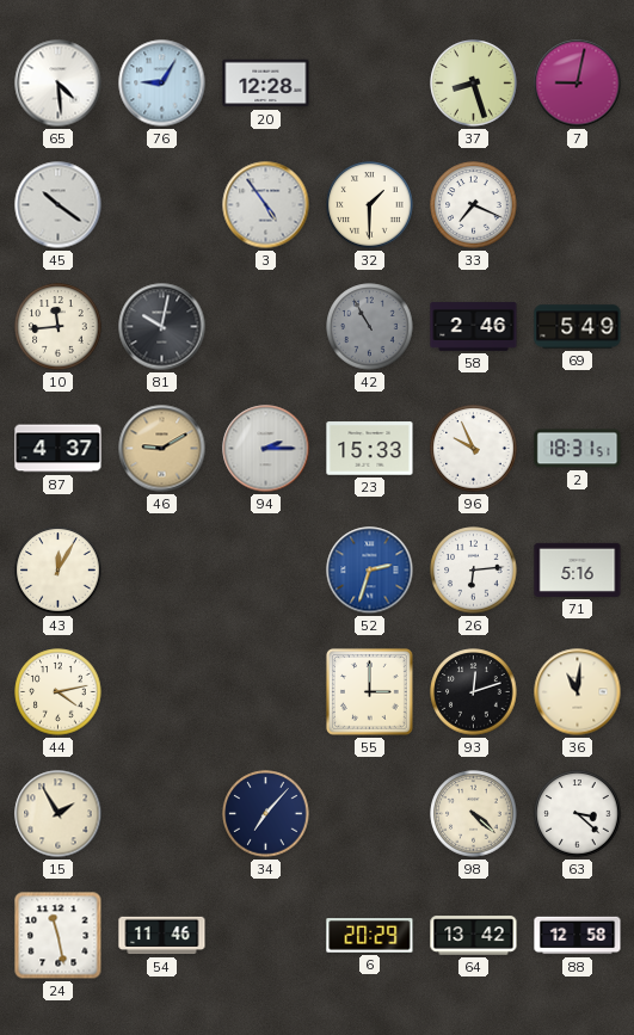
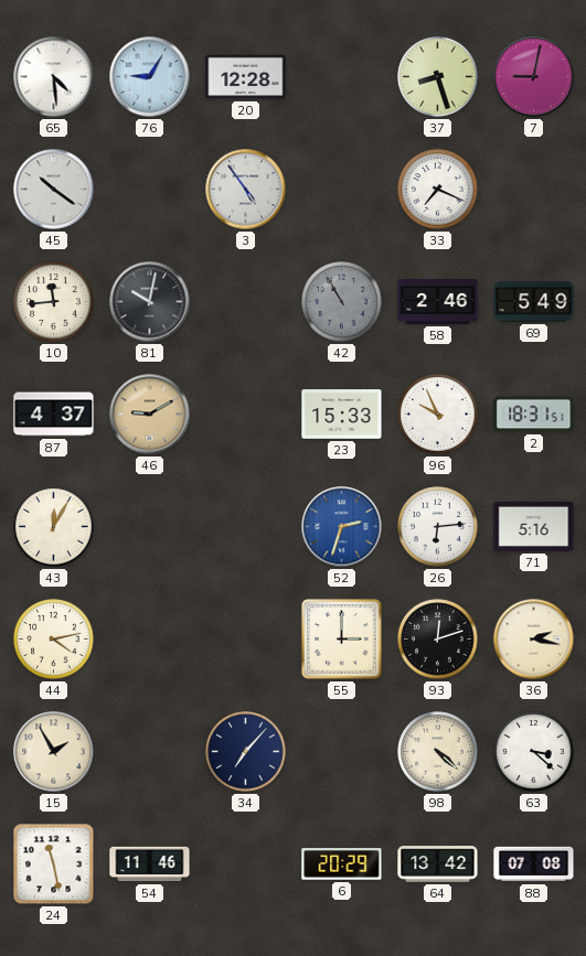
32: 1:30 -> none (370, 205)
94: 2:15 -> none (266, 449)
36: 11:01 -> 2:17 (534, 640)
88: 12:58 -> 07:08 (534, 864)
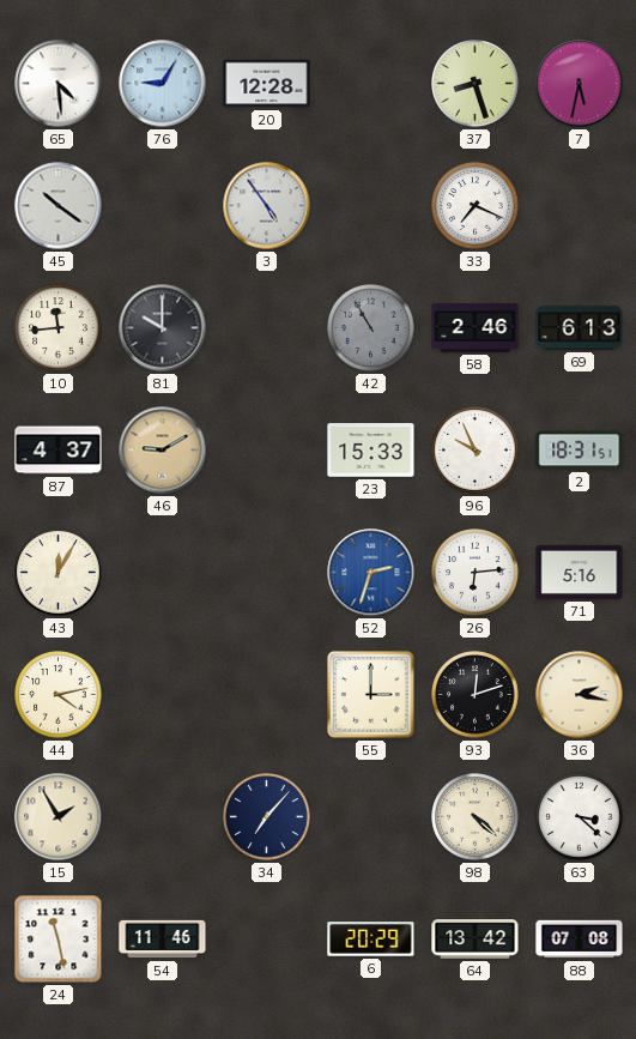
7: 9:02 -> 5:32 (580, 84)
81: 10:02 -> 10:00 (163, 328)
69: 5:49 -> 6:13 (580, 328)
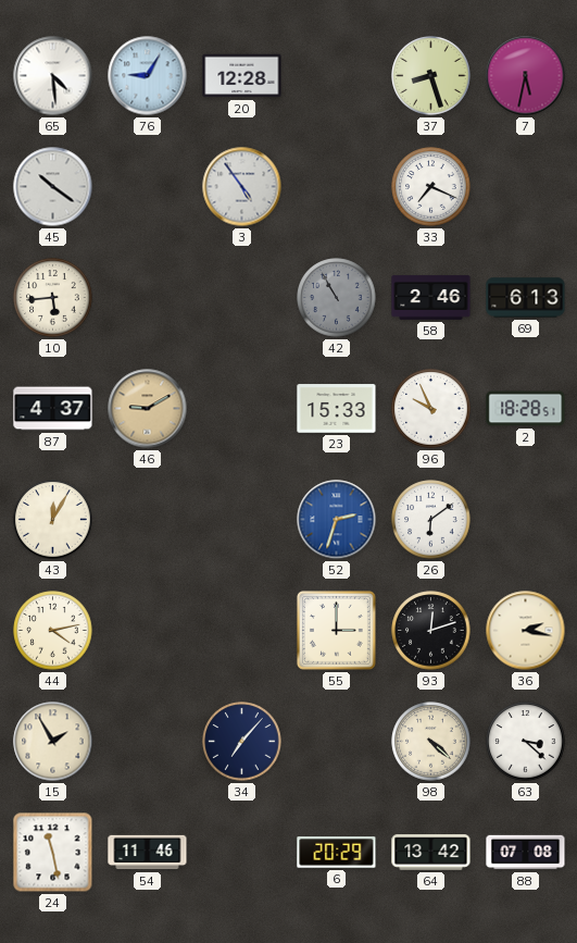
10: 11:44 -> 5:44 (53, 298)
81: 10:00 -> none (163, 328)
2: 18:31 -> 18:28 (526, 409)
26: 6:14 -> 6:09 (431, 520)
71: 5:16 -> none (580, 572)
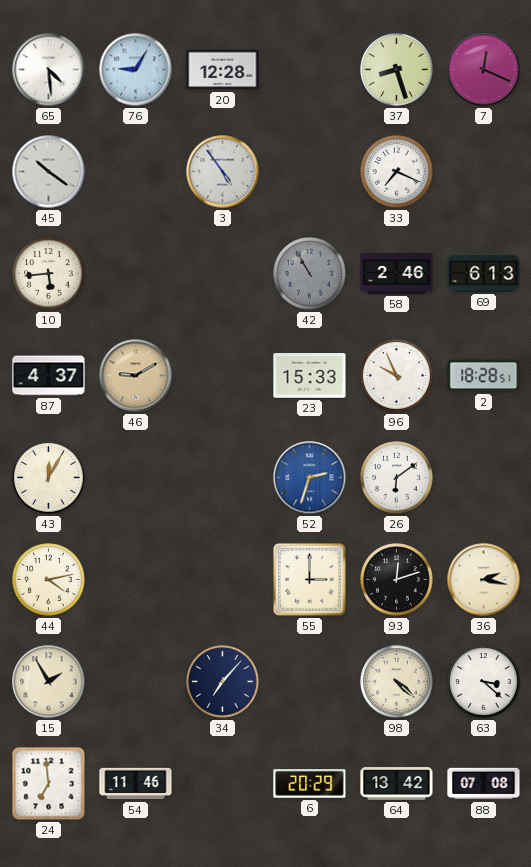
7: 5:32 -> 12:19 (484, 70)
24: 11:28 -> 6:59 (49, 784)
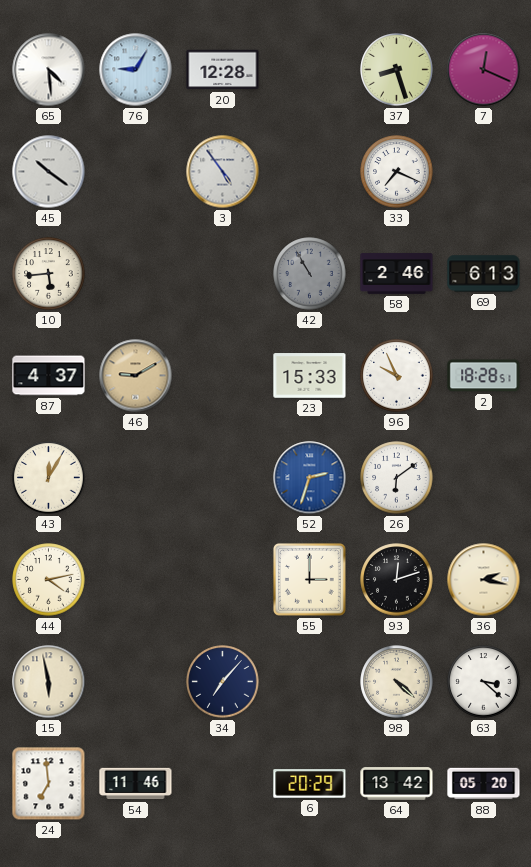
15: 1:55 -> 5:58 (49, 682)
88: 07:08 -> 05:20 (484, 784)
